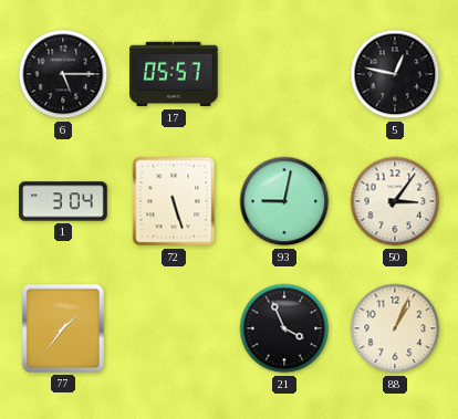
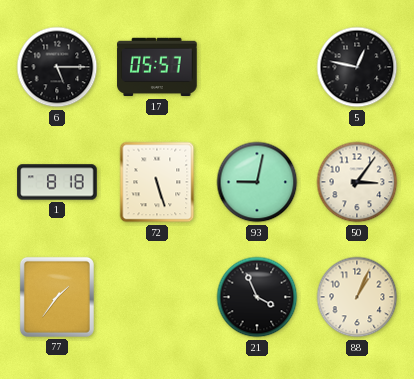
1: 3:04 -> 8:18 (57, 182)
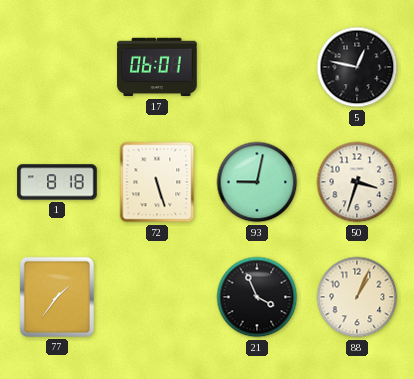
6: 5:15 -> none (57, 67)
17: 05:57 -> 06:01 (157, 67)
50: 3:06 -> 3:33 (357, 182)
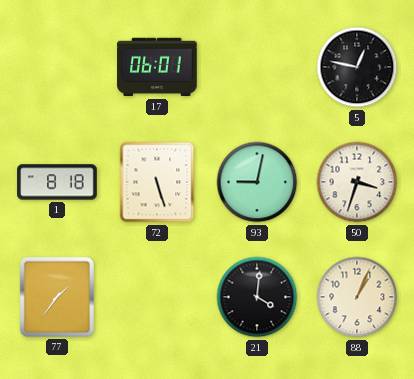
21: 3:56 -> 4:01 (257, 297)
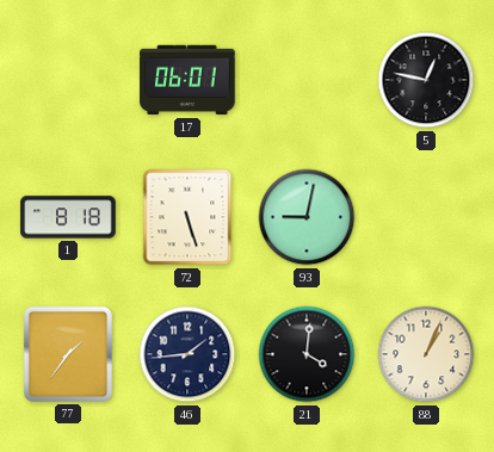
50: 3:33 -> none (357, 182)
46: none -> 1:44 (187, 354)
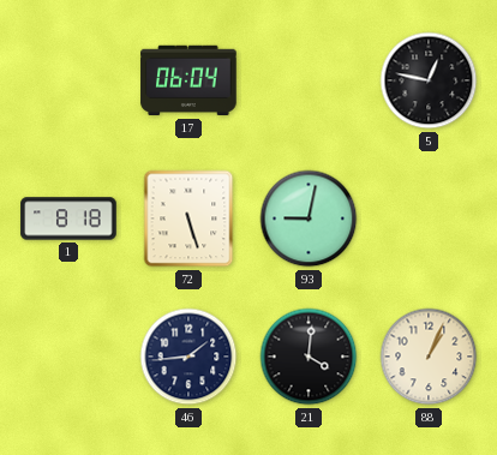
17: 06:01 -> 06:04 (188, 80)
77: 1:36 -> none (68, 354)
